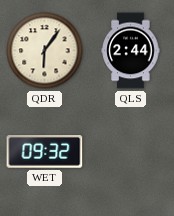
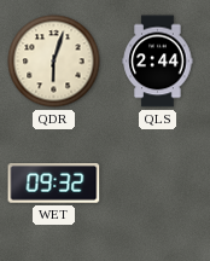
QDR: 6:06 -> 6:03 (54, 62)
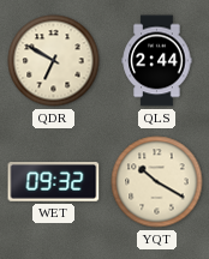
QDR: 6:03 -> 6:50 (54, 61)
YQT: none -> 10:20 (157, 182)
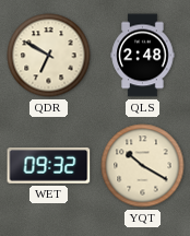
QLS: 2:44 -> 2:48 (143, 56)
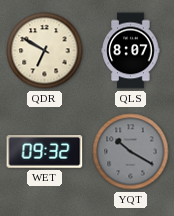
QLS: 2:48 -> 8:07 (131, 51)
YQT dial: cream -> grey (131, 152)
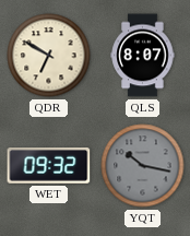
YQT: 10:20 -> 10:17 (143, 166)
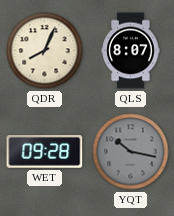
QDR: 6:50 -> 8:04 (45, 51)
WET: 09:32 -> 09:28 (45, 152)
